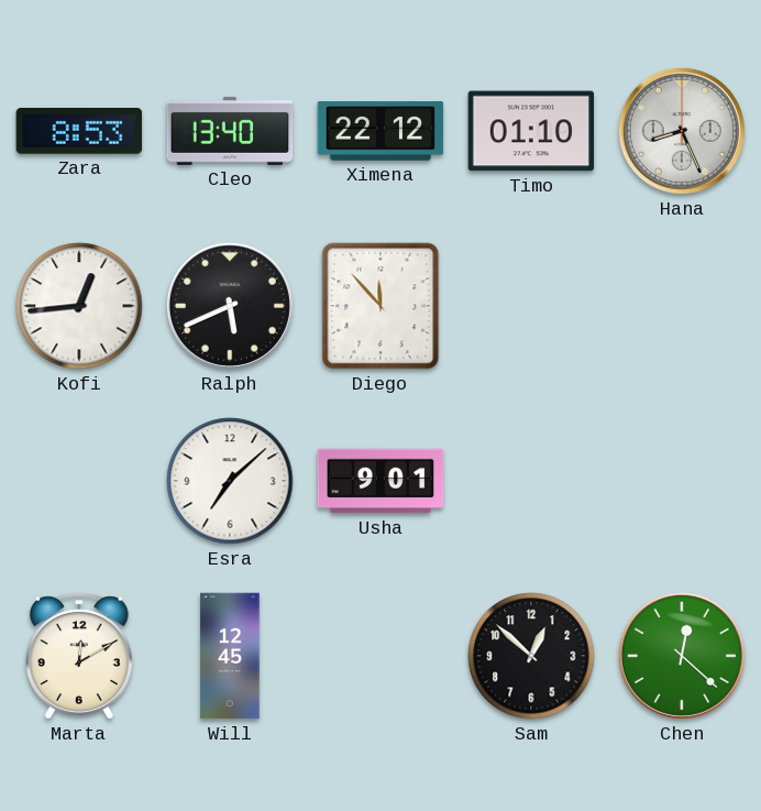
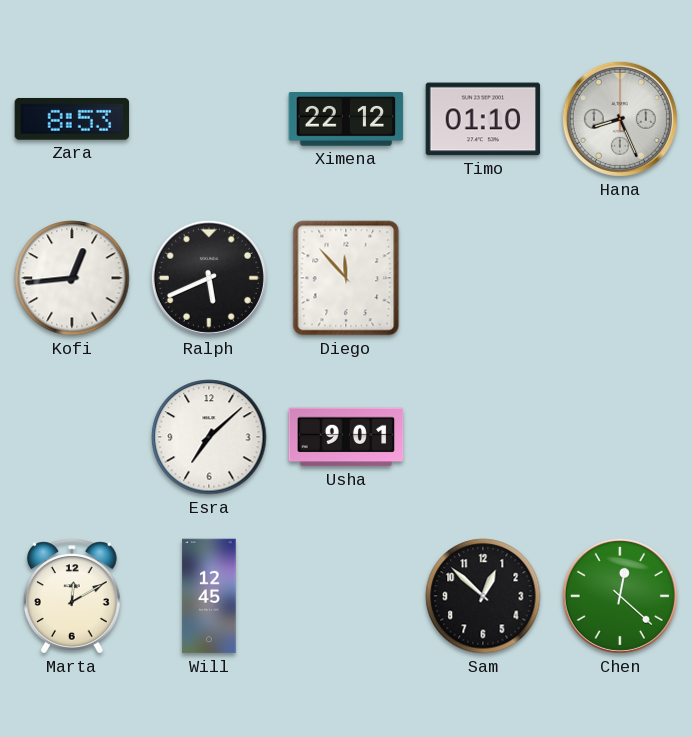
Cleo: 13:40 -> none (230, 131)
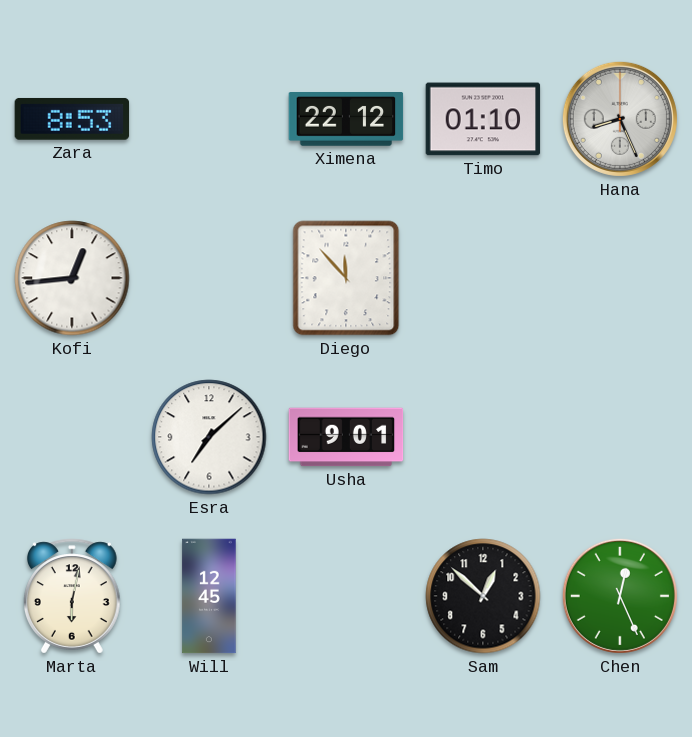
Ralph: 5:41 -> none (209, 278)
Marta: 12:10 -> 6:02 (72, 596)
Chen: 12:22 -> 12:26 (620, 596)
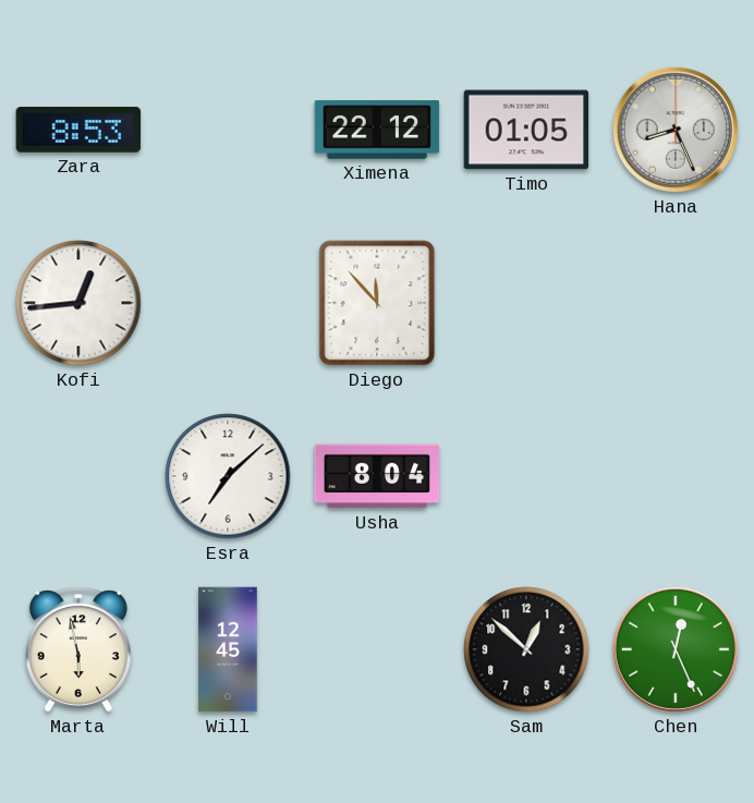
Timo: 01:10 -> 01:05 (526, 130)
Usha: 9:01 -> 8:04 (377, 476)
Marta: 6:02 -> 5:58 (78, 649)
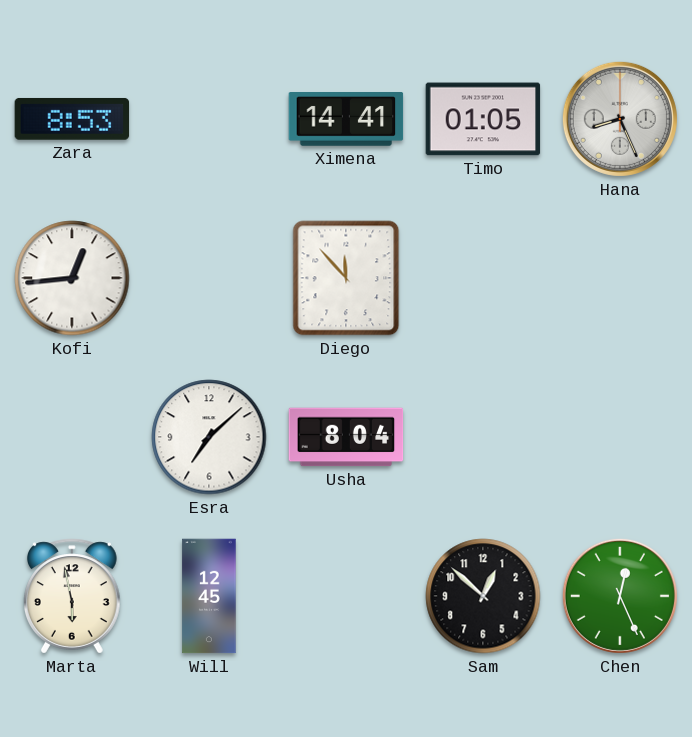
Ximena: 22:12 -> 14:41 (346, 120)
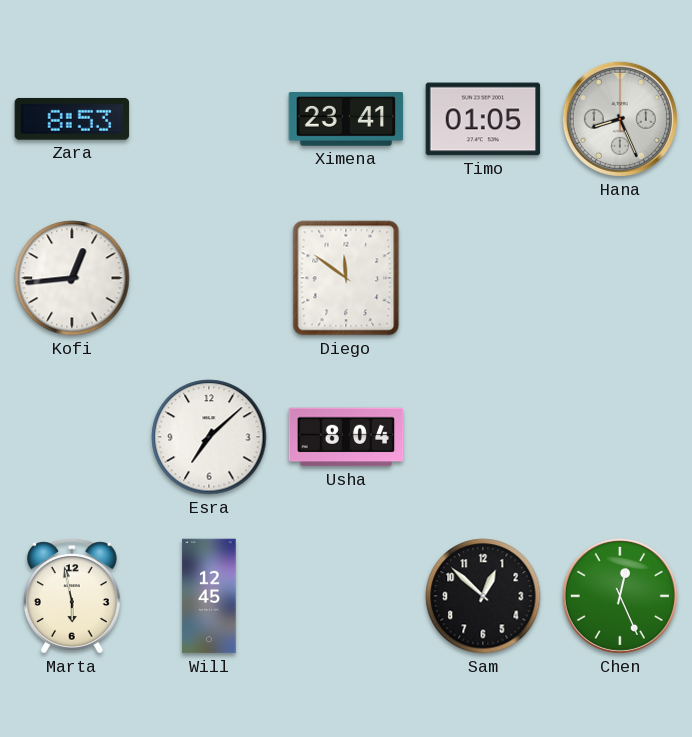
Ximena: 14:41 -> 23:41 (346, 120)
Diego: 11:53 -> 11:51 (346, 278)
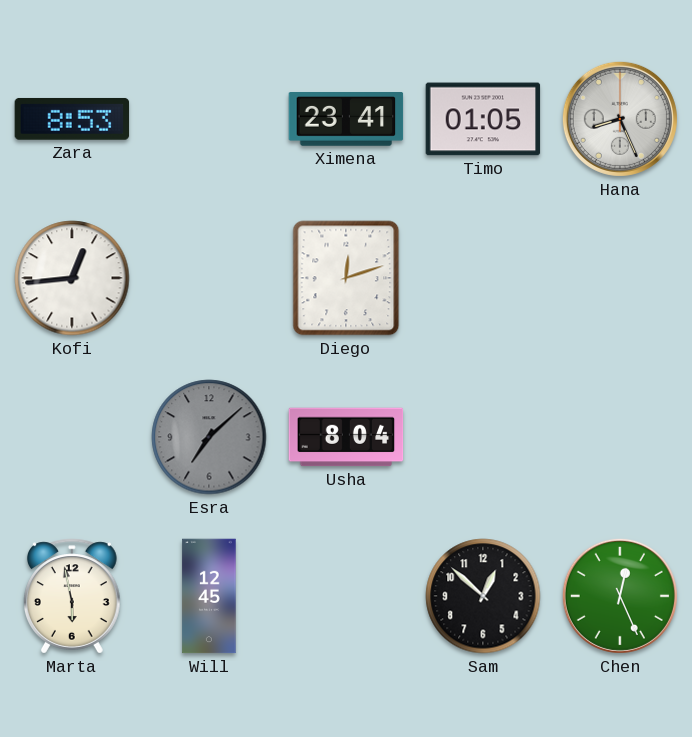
Diego: 11:51 -> 12:12 (346, 278)
Esra dial: white -> grey (209, 437)
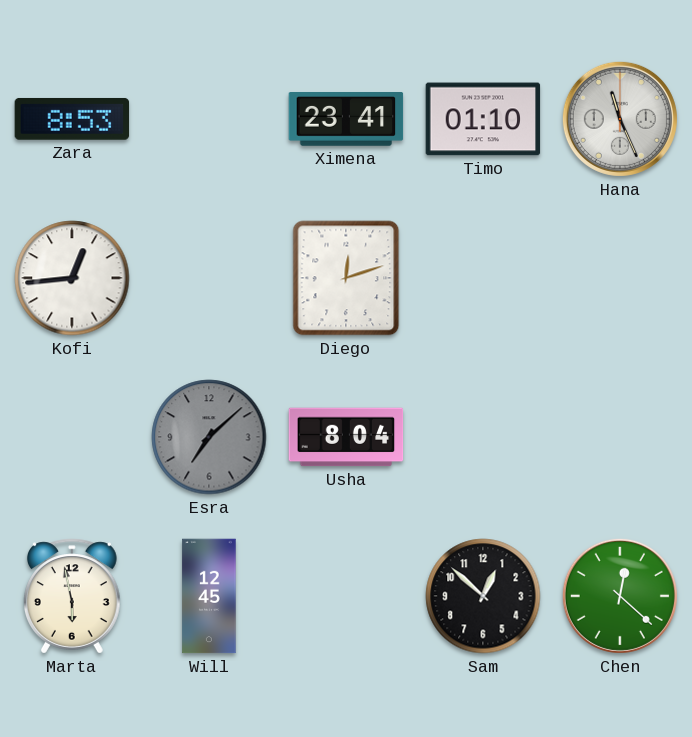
Timo: 01:05 -> 01:10 (483, 119)
Hana: 8:26 -> 11:26 (620, 119)
Chen: 12:26 -> 12:22 (620, 596)
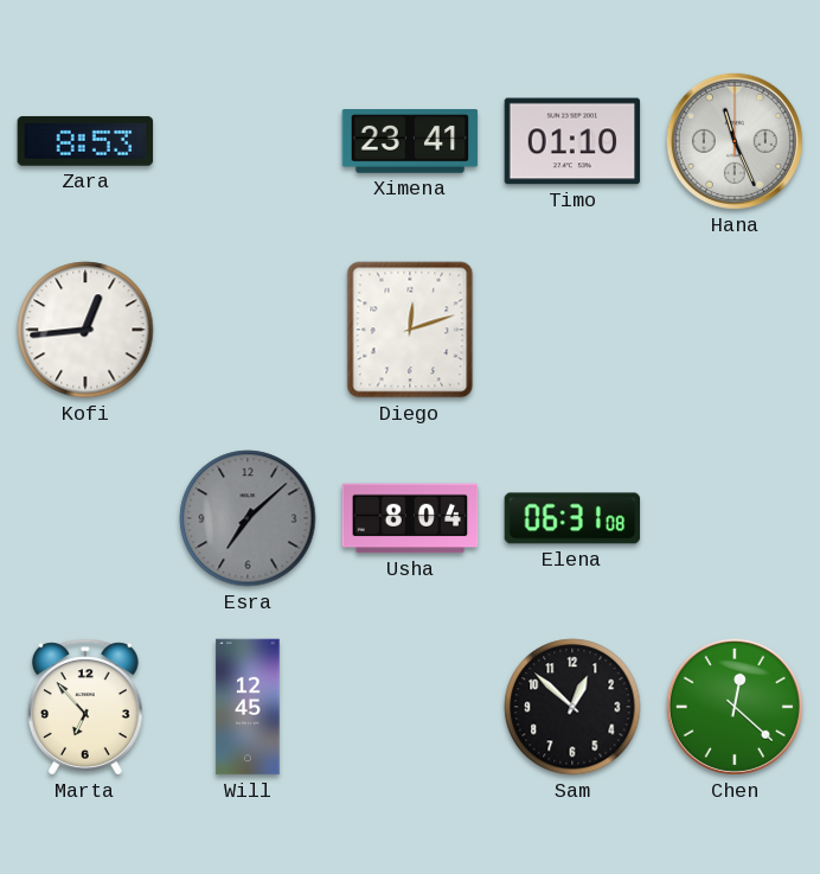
Elena: none -> 06:31 (572, 518)
Marta: 5:58 -> 6:53 (85, 707)
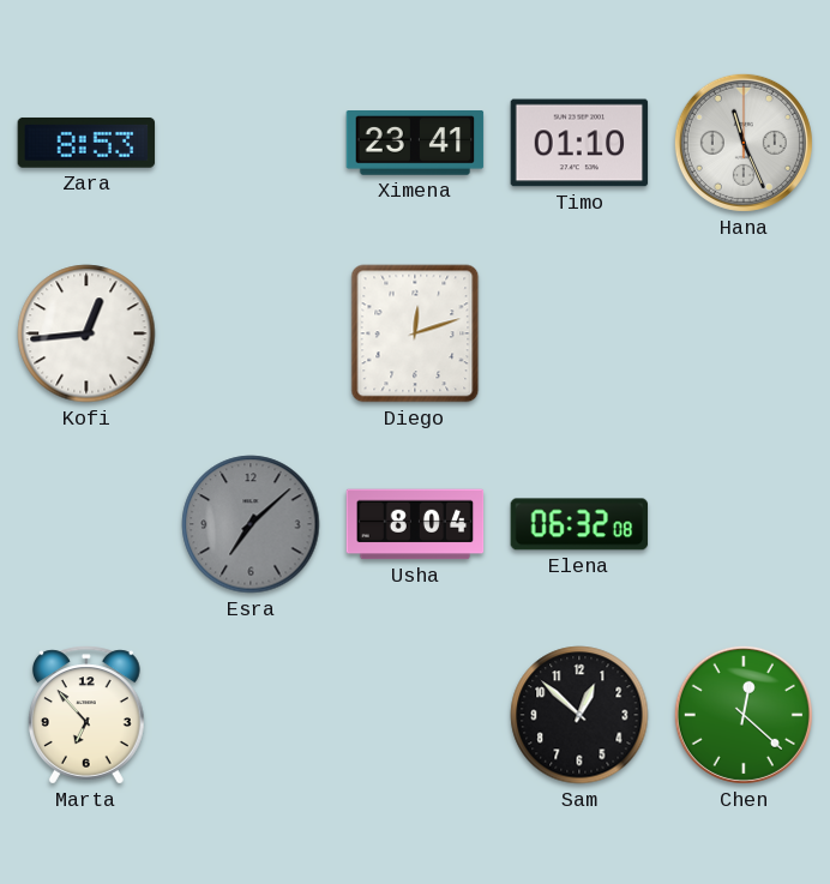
Elena: 06:31 -> 06:32 (579, 524)
Will: 12:45 -> none (248, 707)
